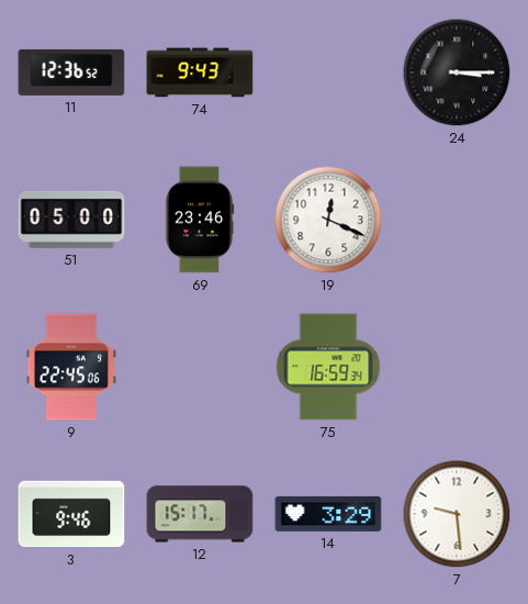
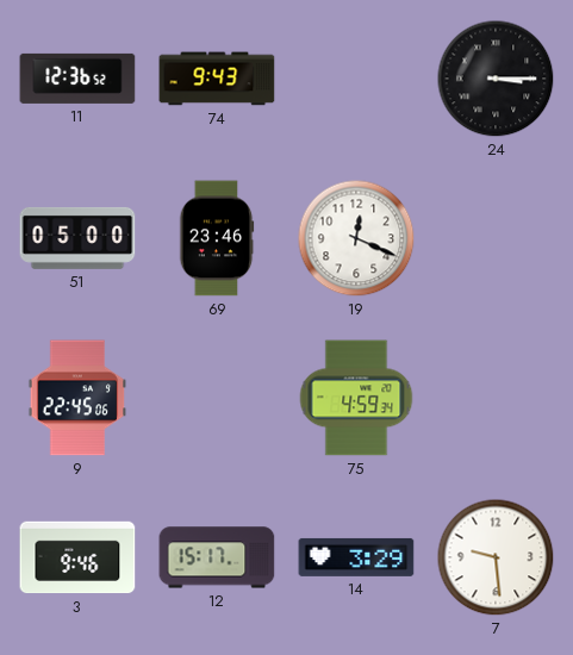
75: 16:59 -> 4:59 (356, 398)
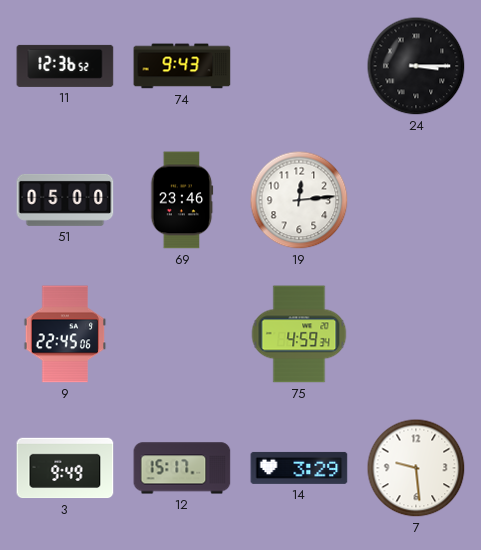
19: 12:19 -> 12:14 (299, 200)
3: 9:46 -> 9:49 (65, 468)
